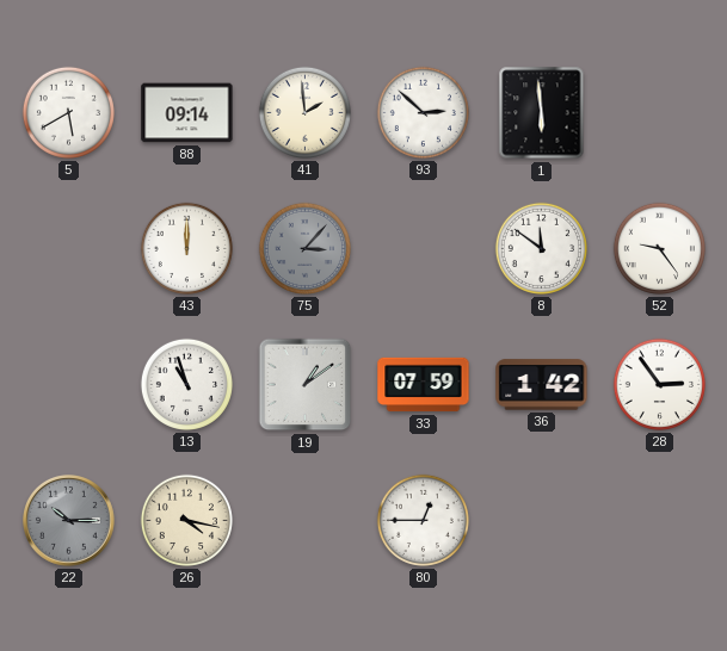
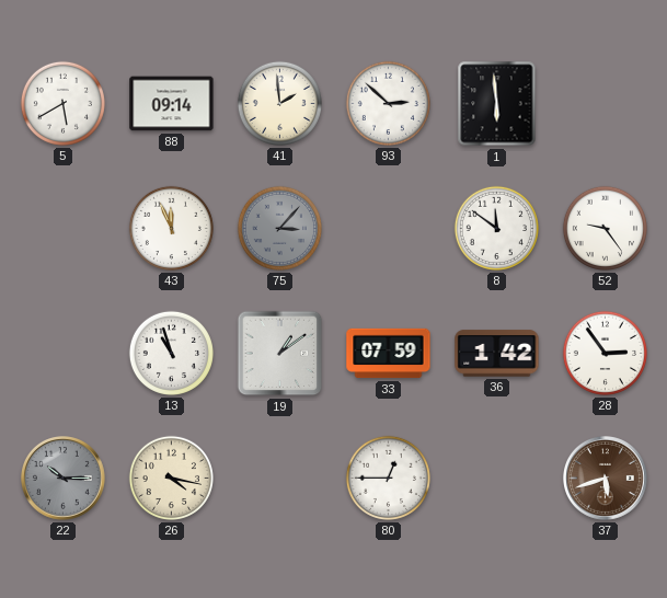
43: 12:00 -> 11:56 (171, 228)
37: none -> 5:42 (606, 479)
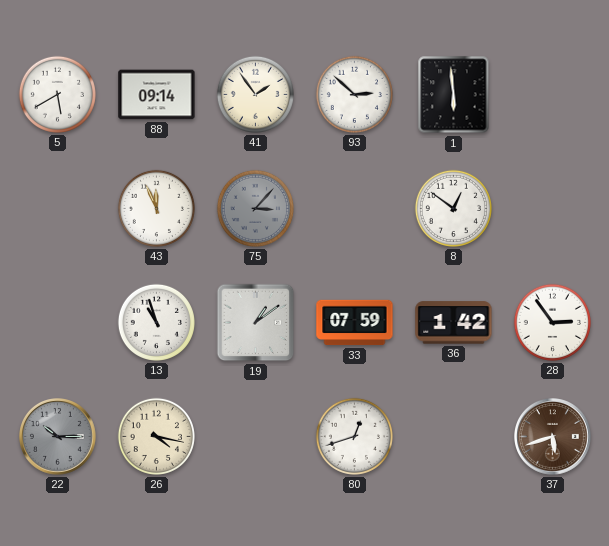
41: 1:59 -> 1:54 (255, 94)
8: 11:51 -> 12:51 (453, 208)
52: 9:24 -> none (605, 228)
80: 12:45 -> 12:42 (354, 436)
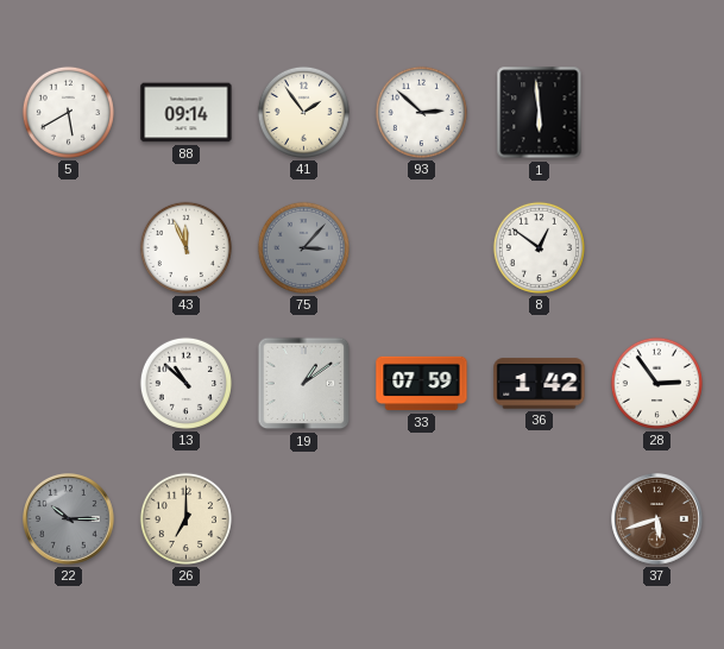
13: 10:57 -> 10:52 (185, 383)
26: 4:17 -> 7:00 (185, 518)
80: 12:42 -> none (354, 436)
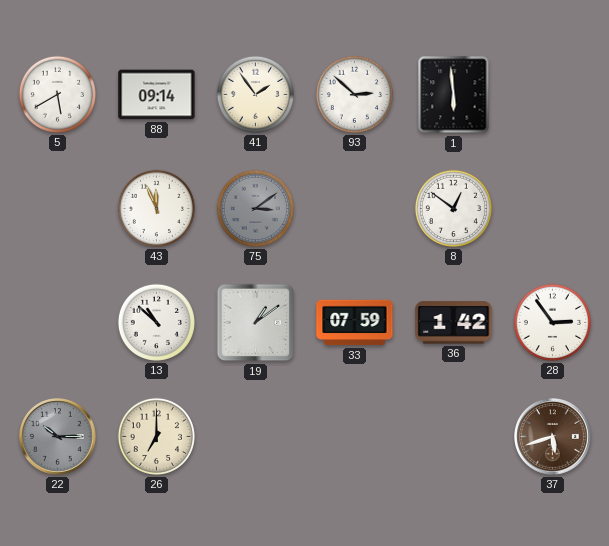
75: 3:07 -> 3:09 (255, 208)
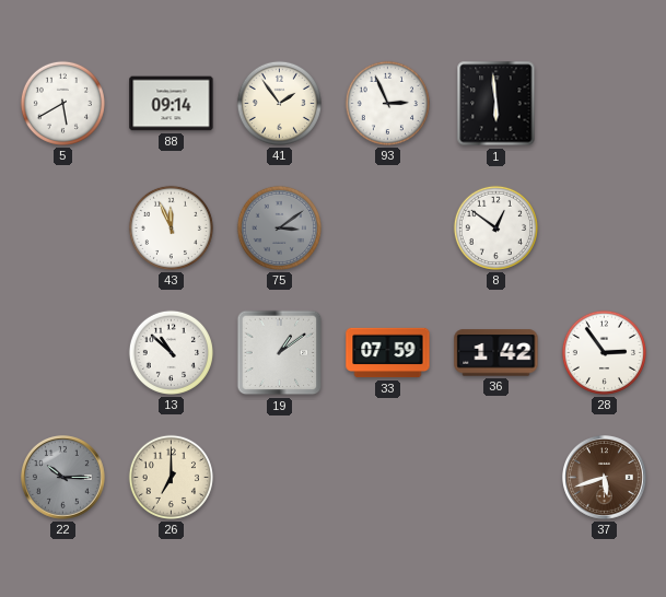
93: 2:52 -> 2:56 (387, 103)
